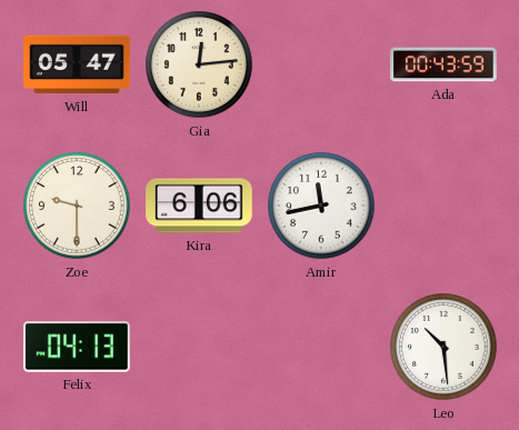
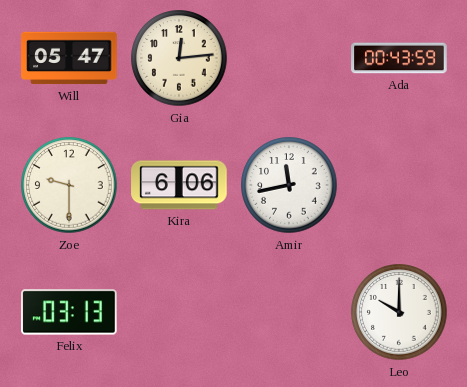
Felix: 04:13 -> 03:13 (69, 312)
Leo: 10:29 -> 10:00 (399, 312)
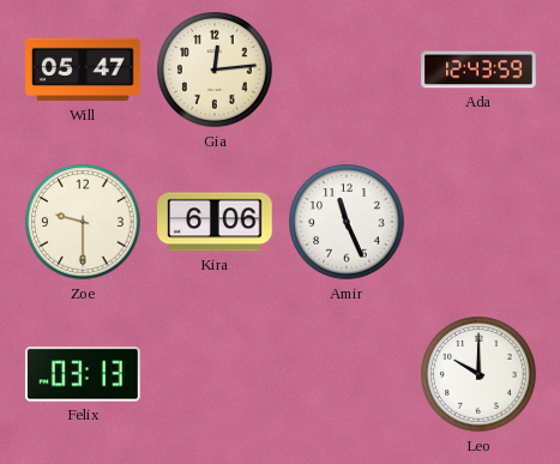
Ada: 00:43 -> 12:43 (478, 70)
Amir: 11:43 -> 11:26 (347, 222)
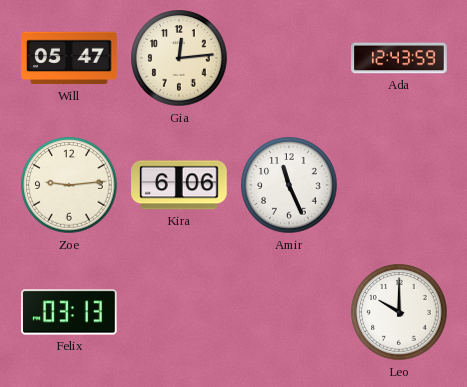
Zoe: 9:30 -> 9:14 (69, 185)
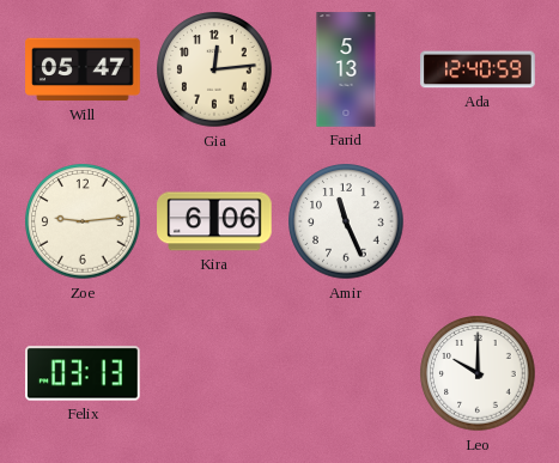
Farid: none -> 5:13 (346, 69)
Ada: 12:43 -> 12:40 (478, 69)
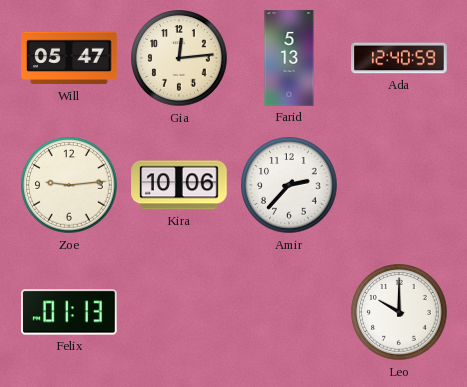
Kira: 6:06 -> 10:06 (179, 185)
Amir: 11:26 -> 2:37 (289, 185)
Felix: 03:13 -> 01:13 (69, 312)
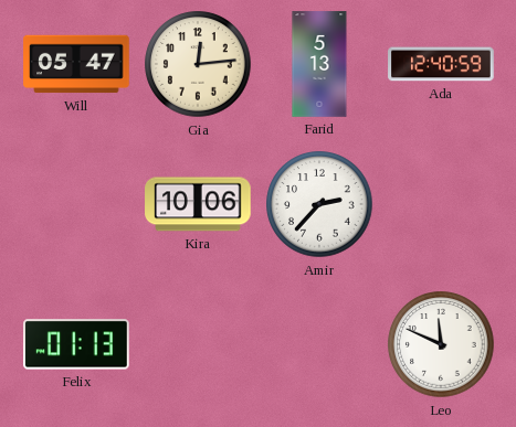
Zoe: 9:14 -> none (69, 185)
Leo: 10:00 -> 11:49 (441, 344)
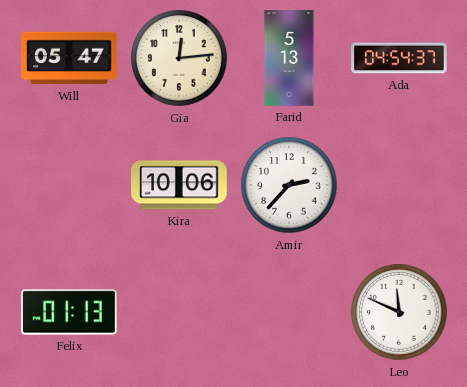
Ada: 12:40 -> 04:54 (399, 58)
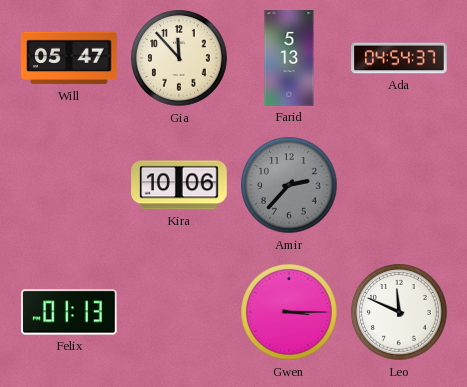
Gia: 12:14 -> 11:53 (179, 58)
Amir dial: white -> grey (289, 185)
Gwen: none -> 3:15 (289, 312)
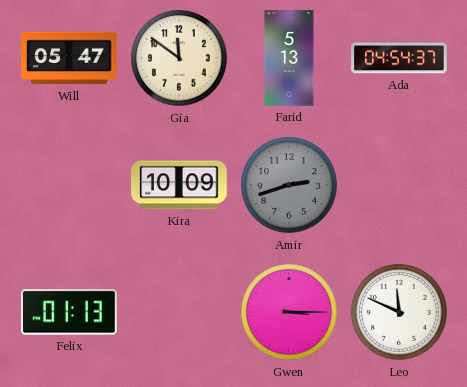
Gia: 11:53 -> 11:51 (179, 58)
Kira: 10:06 -> 10:09 (179, 185)
Amir: 2:37 -> 2:42 (289, 185)
